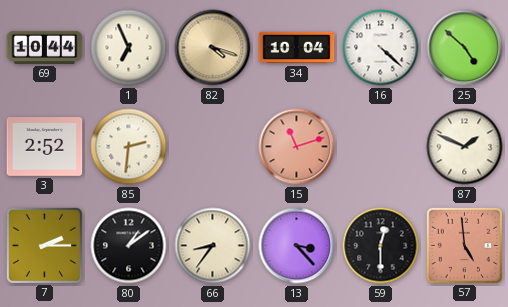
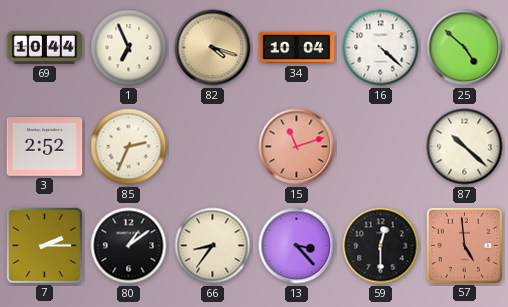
85: 2:31 -> 2:34 (129, 147)
87: 1:49 -> 10:22 (465, 147)
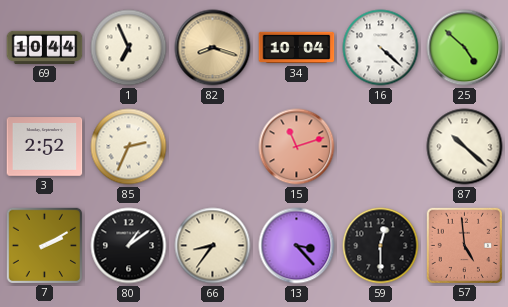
82: 4:18 -> 8:18 (213, 48)
7: 2:15 -> 2:10 (44, 245)
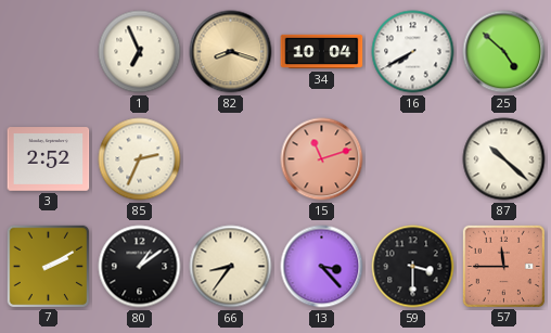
69: 10:44 -> none (45, 47)
16: 4:22 -> 7:40 (413, 52)
59: 12:30 -> 3:30 (413, 267)
57: 4:59 -> 11:45 (503, 266)
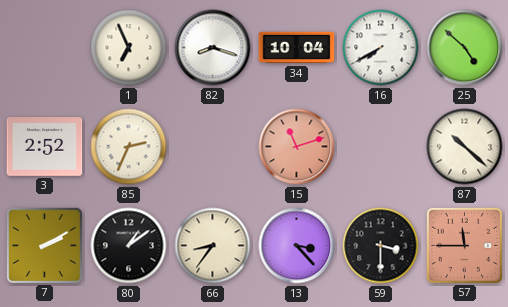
82 dial: champagne -> white (213, 48)
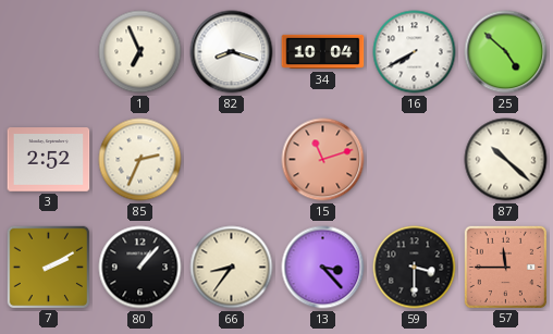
80: 1:09 -> 1:07 (140, 268)
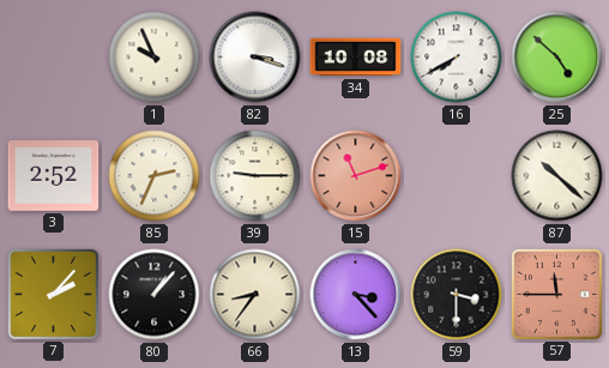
1: 6:56 -> 9:56 (155, 58)
82: 8:18 -> 3:18 (255, 58)
34: 10:04 -> 10:08 (356, 58)
39: none -> 9:15 (255, 176)
7: 2:10 -> 2:07 (53, 294)
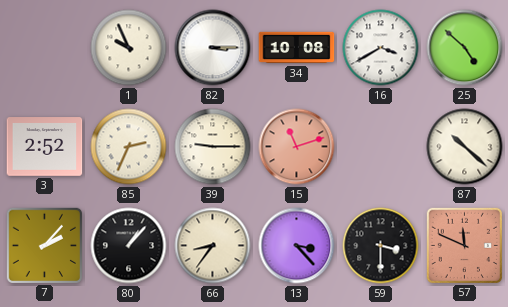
82: 3:18 -> 3:15 (213, 48)
16: 7:40 -> 3:40 (381, 48)
57: 11:45 -> 11:49 (464, 245)
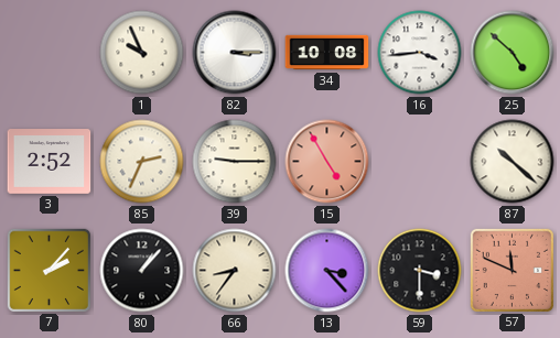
16: 3:40 -> 3:44 (420, 53)
15: 11:12 -> 4:55 (327, 162)
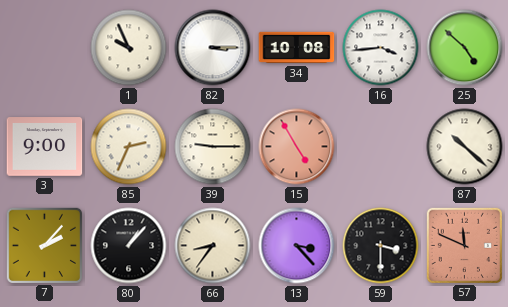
3: 2:52 -> 9:00 (45, 147)
